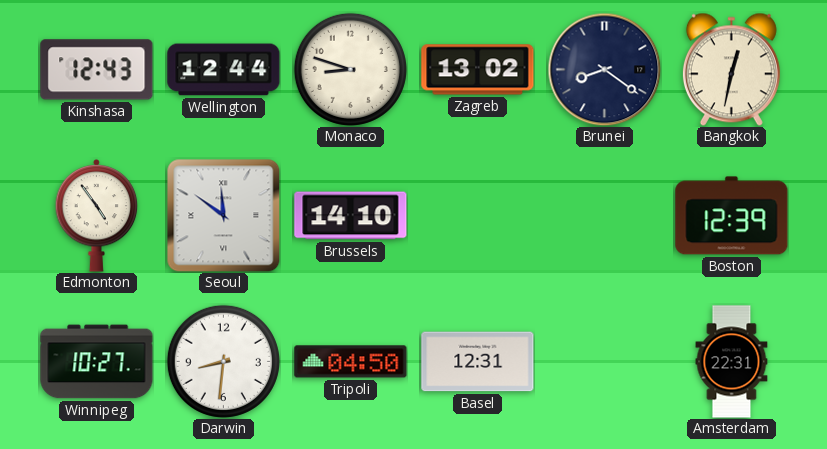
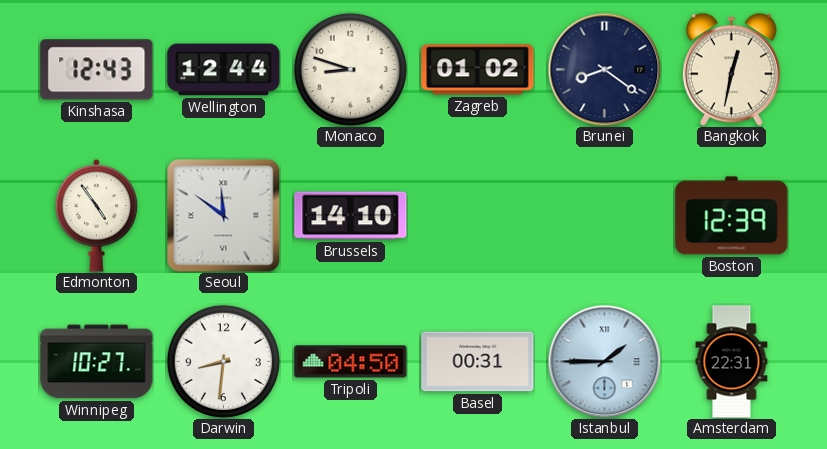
Zagreb: 13:02 -> 01:02 (478, 70)
Basel: 12:31 -> 00:31 (478, 362)
Istanbul: none -> 1:45 (604, 361)
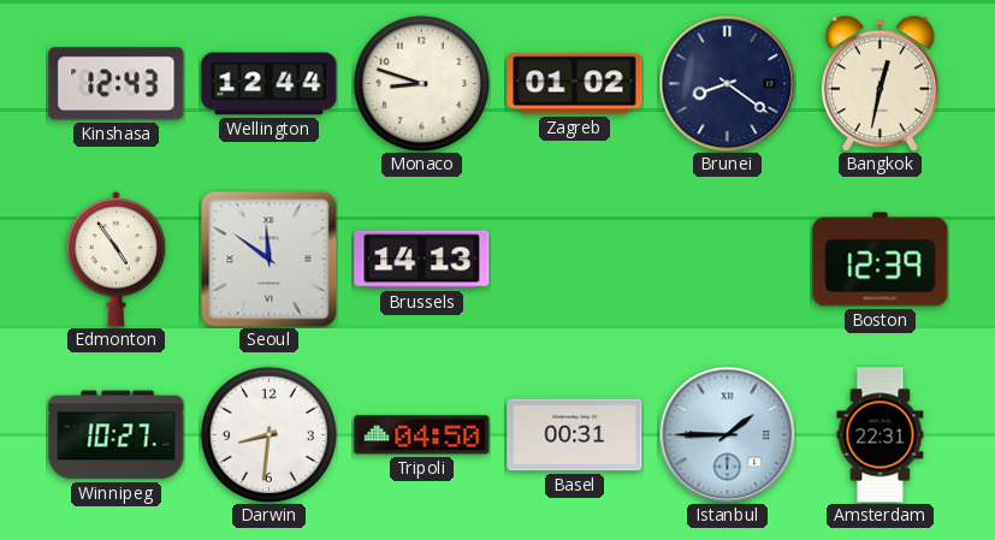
Brussels: 14:10 -> 14:13 (422, 260)
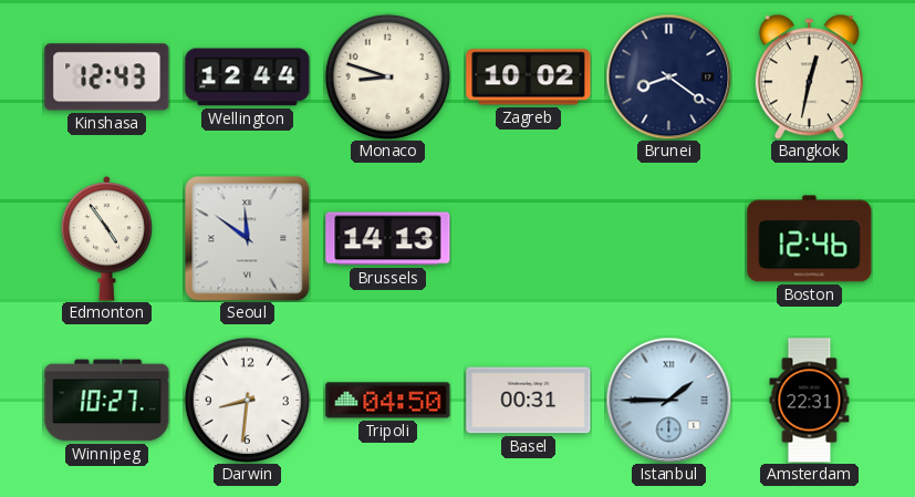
Zagreb: 01:02 -> 10:02 (529, 77)
Boston: 12:39 -> 12:46 (810, 239)
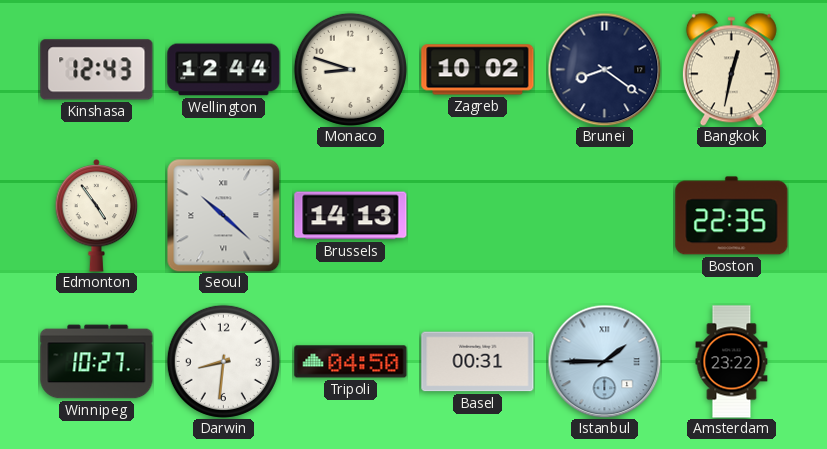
Seoul: 11:51 -> 10:22 (223, 215)
Boston: 12:46 -> 22:35 (732, 216)
Amsterdam: 22:31 -> 23:22 (732, 362)
